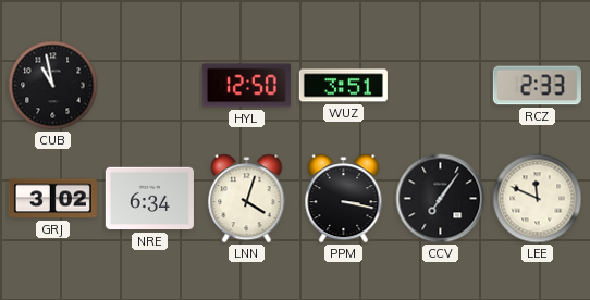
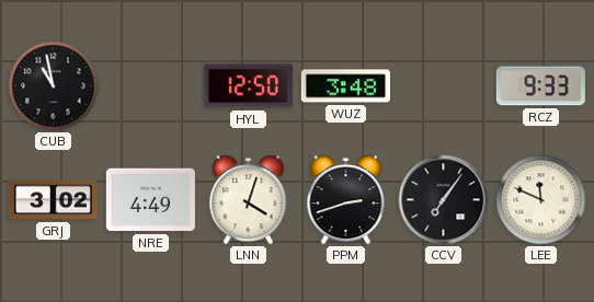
WUZ: 3:51 -> 3:48 (345, 86)
RCZ: 2:33 -> 9:33 (540, 86)
NRE: 6:34 -> 4:49 (150, 200)
PPM: 3:17 -> 2:42 (346, 200)
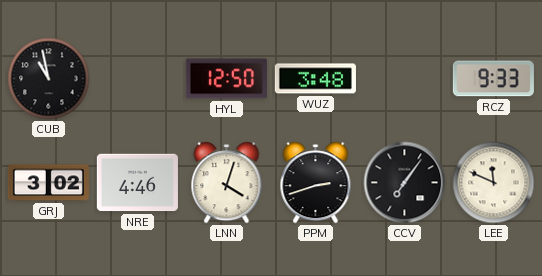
NRE: 4:49 -> 4:46 (137, 183)
